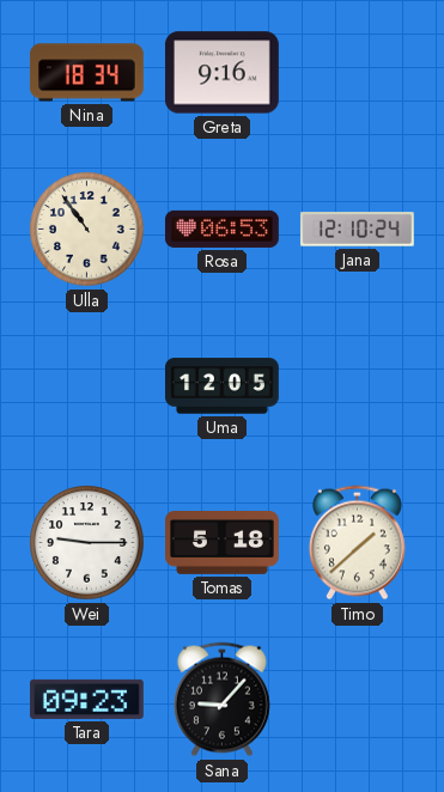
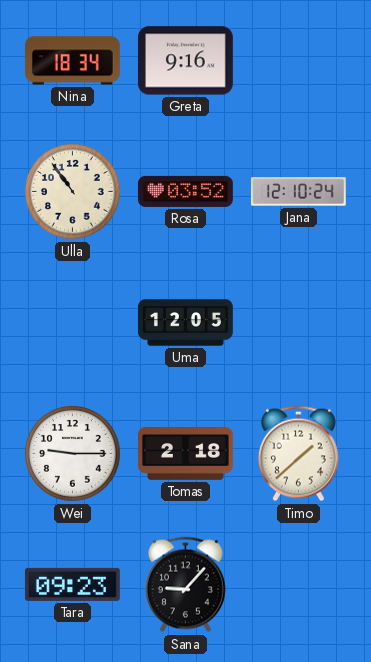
Rosa: 06:53 -> 03:52 (185, 191)
Tomas: 5:18 -> 2:18 (186, 454)
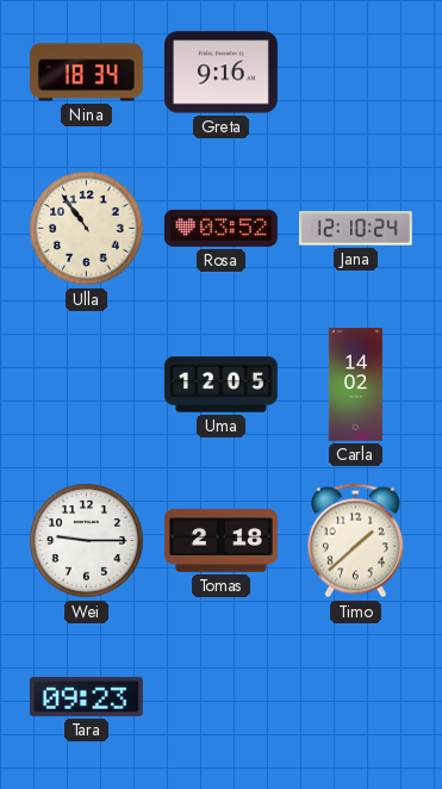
Carla: none -> 14:02 (355, 385)
Sana: 9:07 -> none (185, 585)
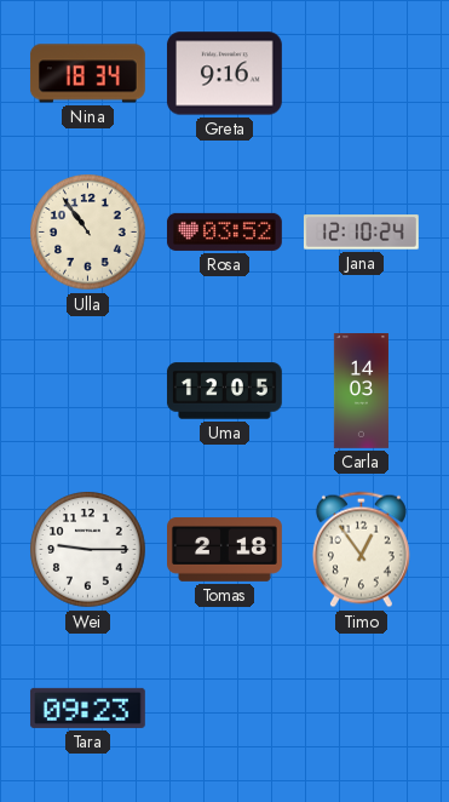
Carla: 14:02 -> 14:03 (361, 391)
Timo: 1:38 -> 12:54 (361, 550)
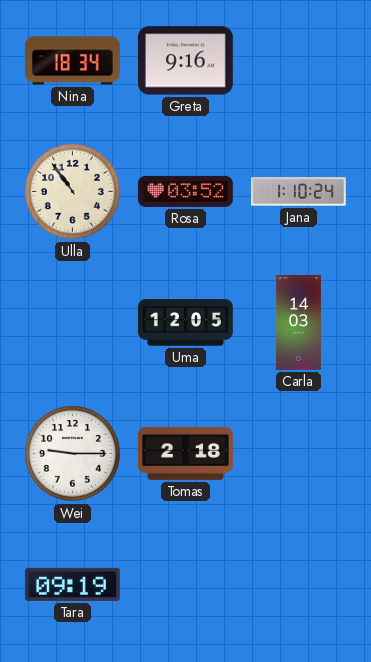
Jana: 12:10 -> 1:10 (298, 192)
Timo: 12:54 -> none (361, 550)
Tara: 09:23 -> 09:19 (72, 584)
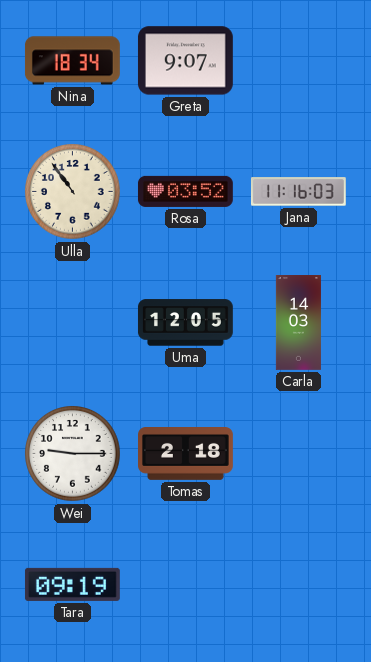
Greta: 9:16 -> 9:07 (185, 61)
Jana: 1:10 -> 11:16 (298, 192)
